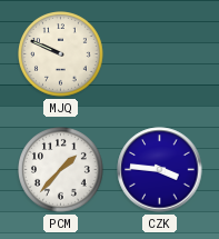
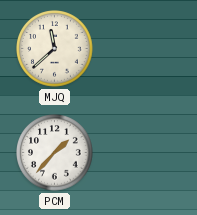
MJQ: 9:49 -> 11:38 (55, 49)
CZK: 3:46 -> none (160, 170)
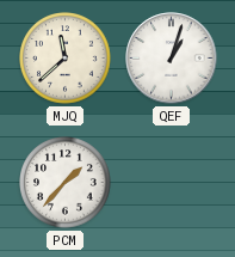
QEF: none -> 1:03 (172, 59)
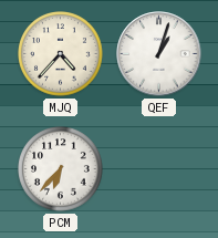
MJQ: 11:38 -> 4:37 (61, 54)
PCM: 1:37 -> 6:37 (61, 169)
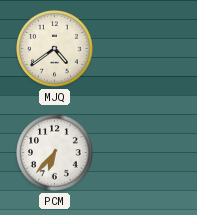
MJQ: 4:37 -> 4:39 (55, 49)
QEF: 1:03 -> none (159, 54)
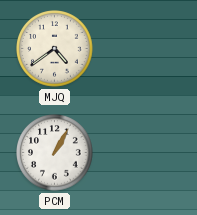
PCM: 6:37 -> 1:05 (55, 153)
